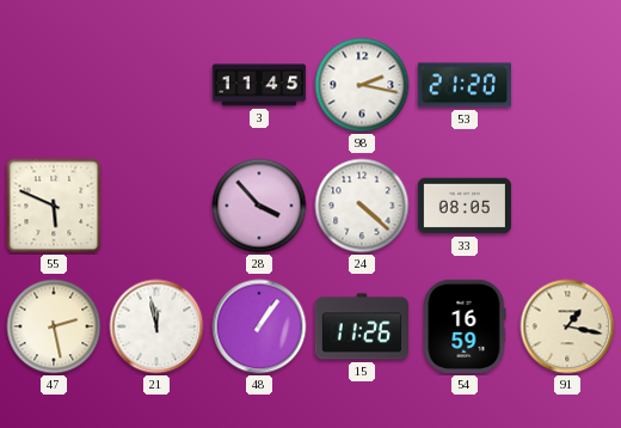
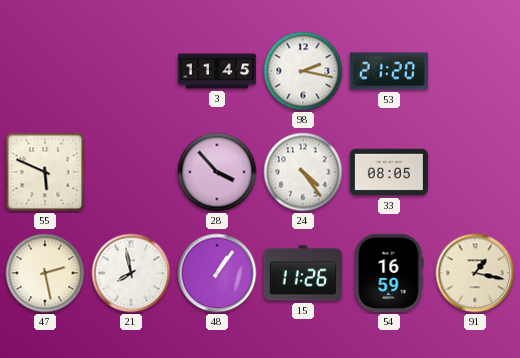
24: 4:22 -> 4:24 (303, 172)
21: 11:58 -> 7:58 (131, 273)
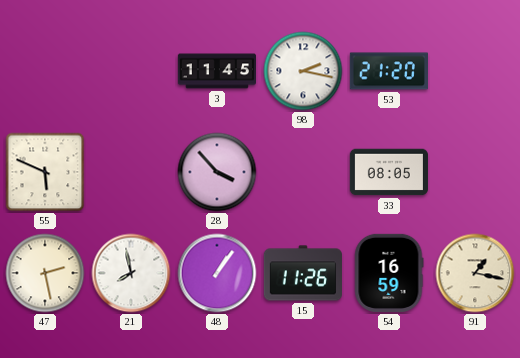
24: 4:24 -> none (303, 172)
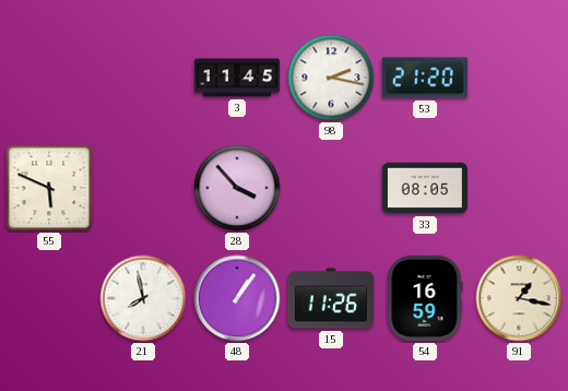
47: 2:28 -> none (45, 273)
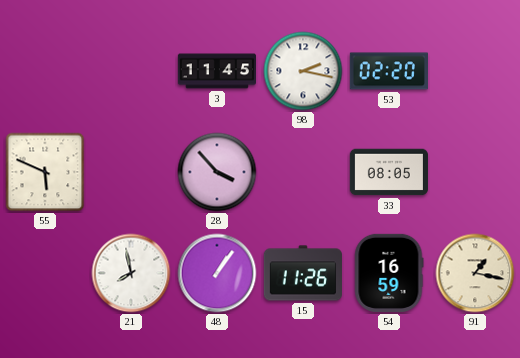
53: 21:20 -> 02:20 (389, 71)
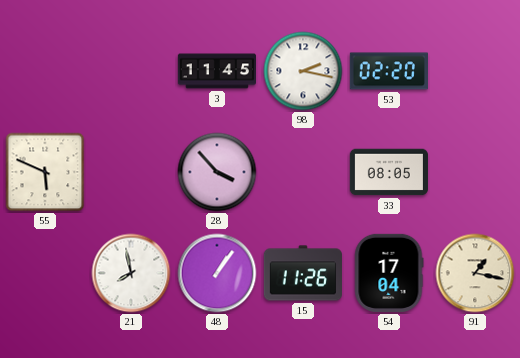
54: 16:59 -> 17:04 (389, 273)
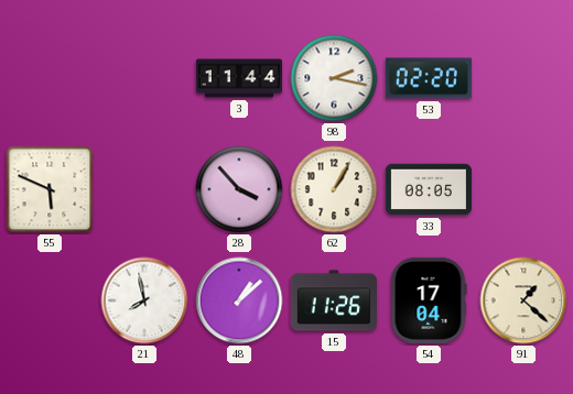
3: 11:45 -> 11:44 (238, 78)
62: none -> 1:05 (334, 189)
48: 1:06 -> 1:08 (239, 300)
91: 1:17 -> 1:22 (523, 300)
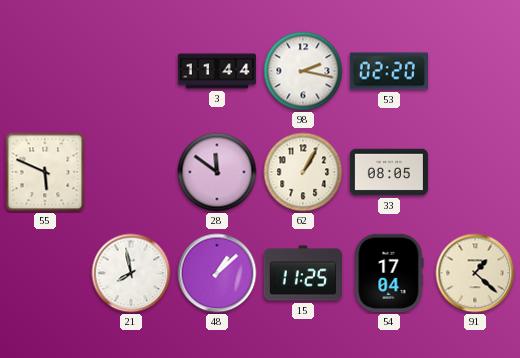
28: 3:53 -> 11:51 (217, 172)
15: 11:26 -> 11:25 (303, 273)
